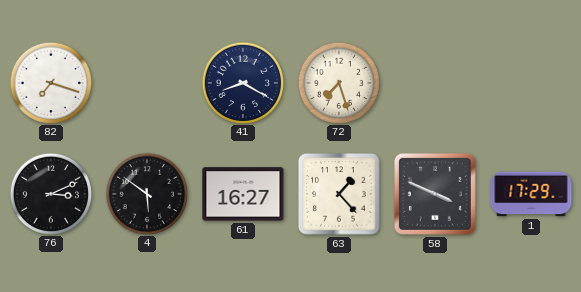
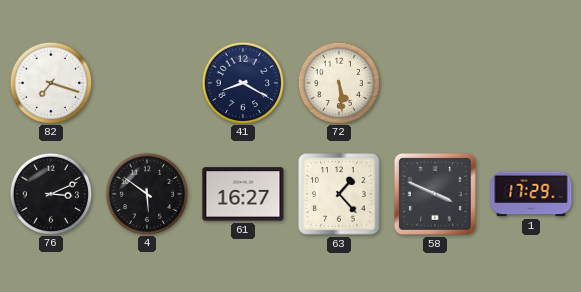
72: 7:27 -> 5:29 (338, 82)
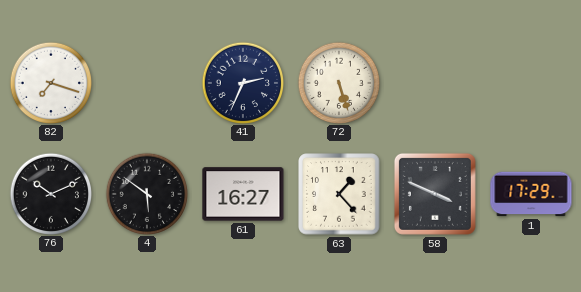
41: 8:20 -> 2:34 (242, 82)
72: 5:29 -> 5:27 (338, 82)
76: 3:11 -> 10:11 (50, 193)
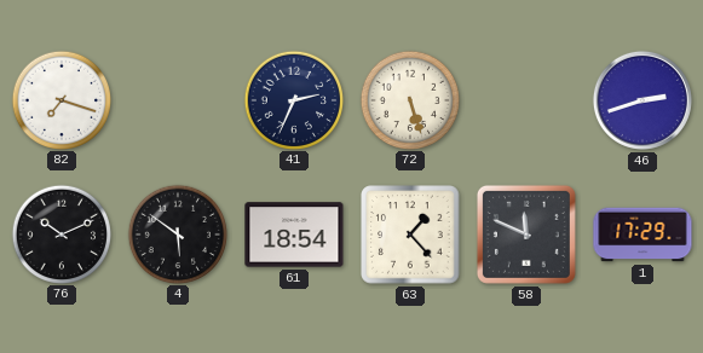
46: none -> 2:42 (643, 100)
61: 16:27 -> 18:54 (294, 235)
58: 3:49 -> 11:49 (526, 235)
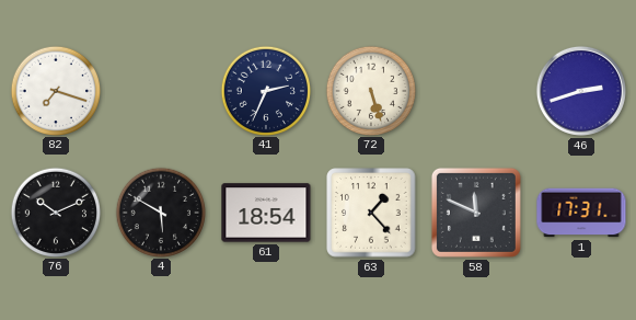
4: 5:51 -> 5:50 (160, 212)
1: 17:29 -> 17:31 (581, 213)
